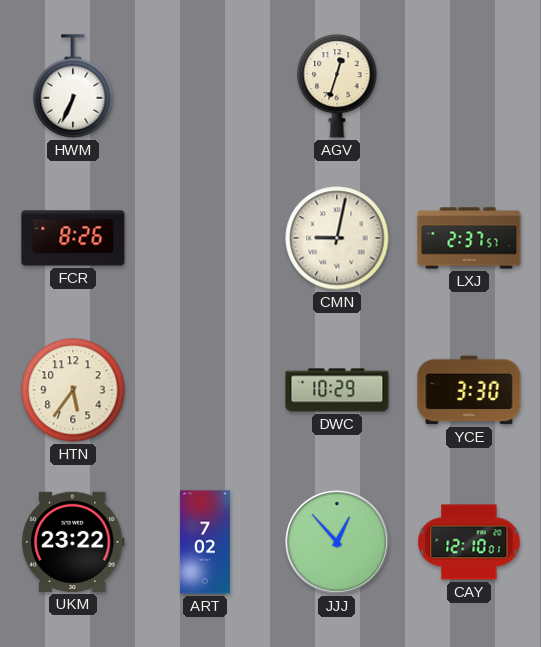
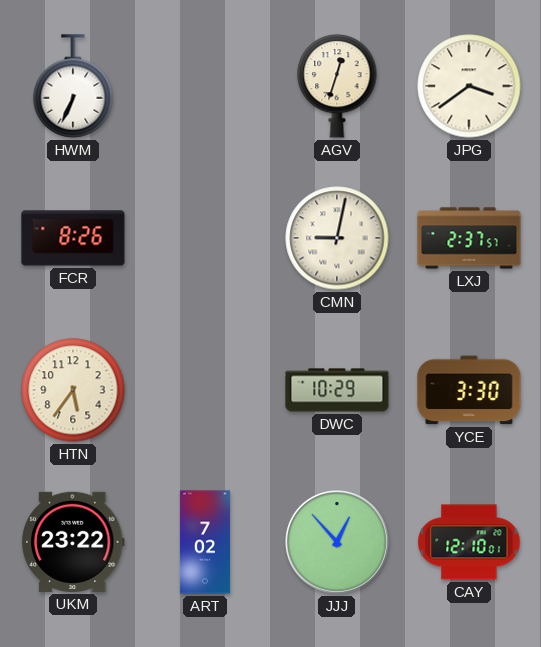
JPG: none -> 3:39 (469, 86)
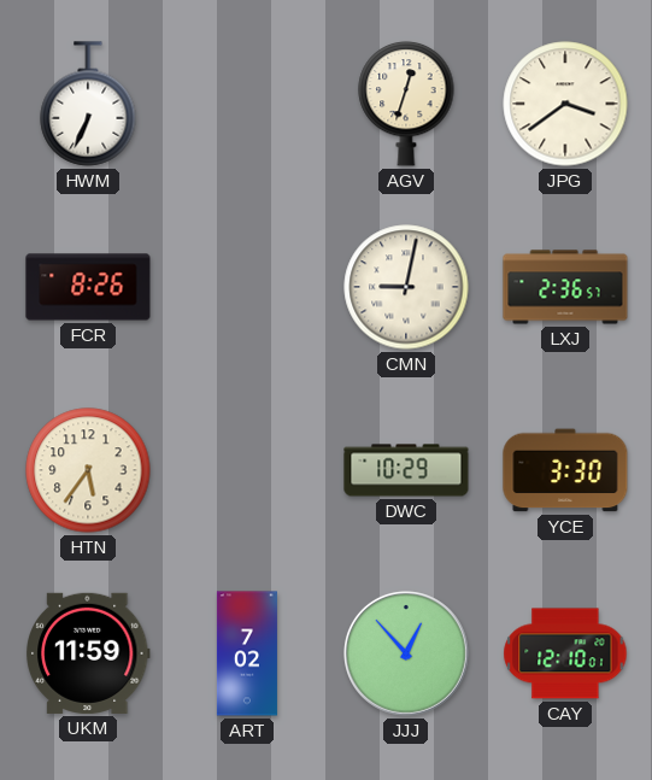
LXJ: 2:37 -> 2:36 (565, 287)
UKM: 23:22 -> 11:59 (89, 653)
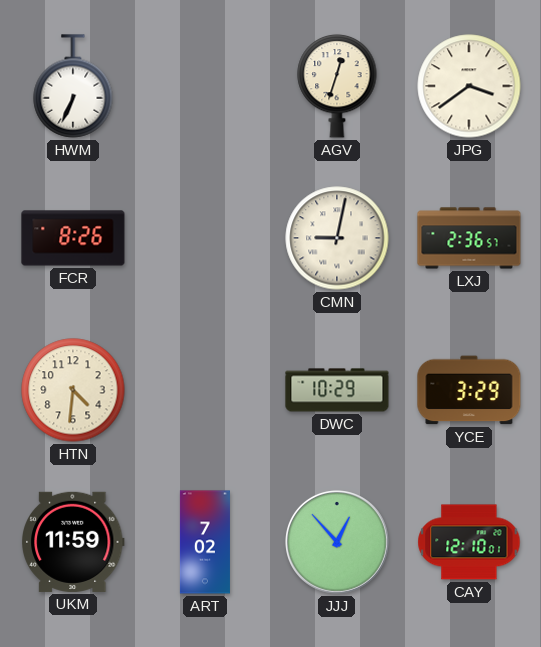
HTN: 5:36 -> 4:31 (73, 390)
YCE: 3:30 -> 3:29 (469, 390)
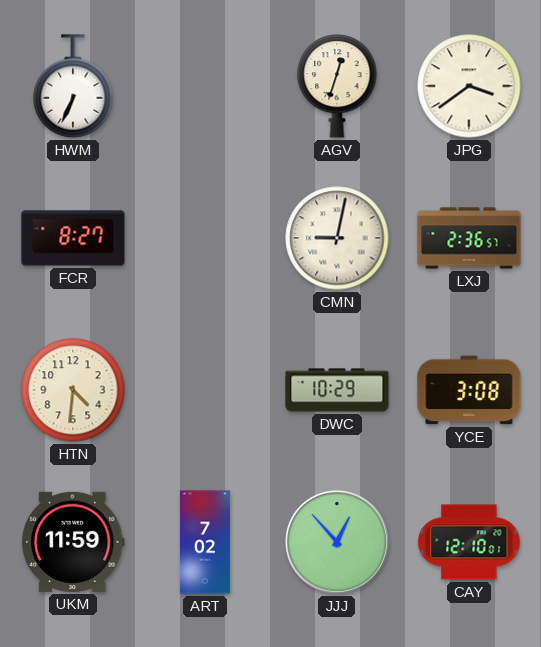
FCR: 8:26 -> 8:27 (73, 238)
YCE: 3:29 -> 3:08 (469, 390)
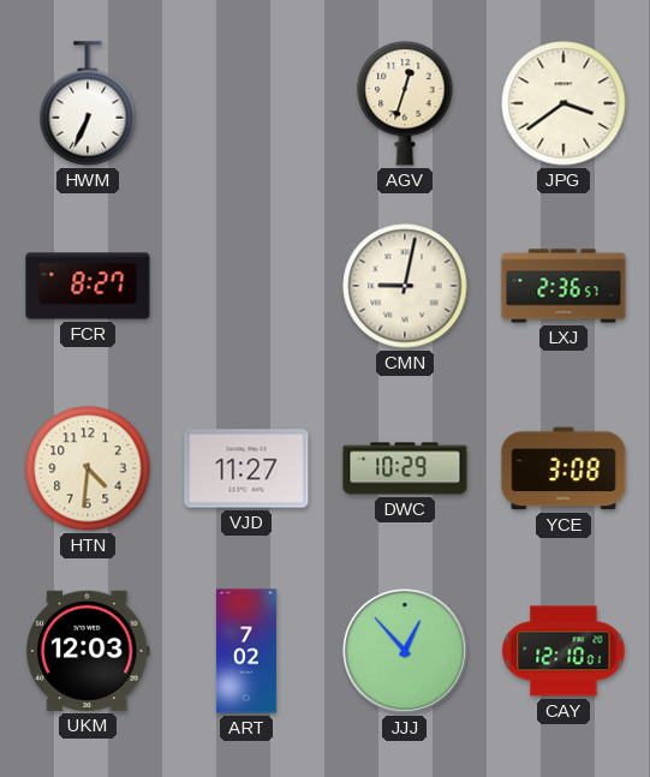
VJD: none -> 11:27 (246, 468)
UKM: 11:59 -> 12:03 (89, 651)
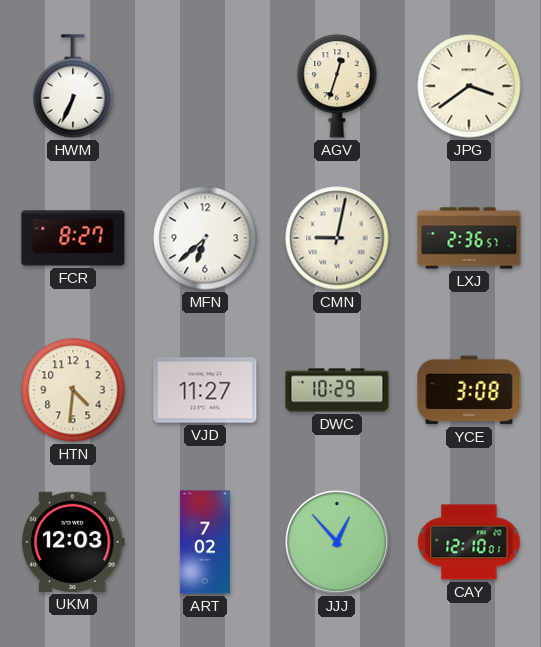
MFN: none -> 6:38 (205, 238)
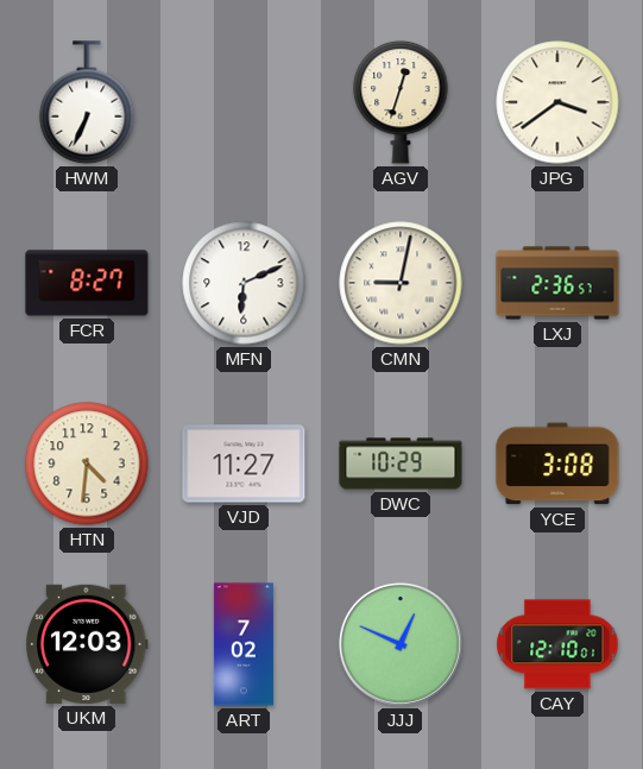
MFN: 6:38 -> 6:11 (244, 283)
JJJ: 12:53 -> 12:49 (401, 644)
